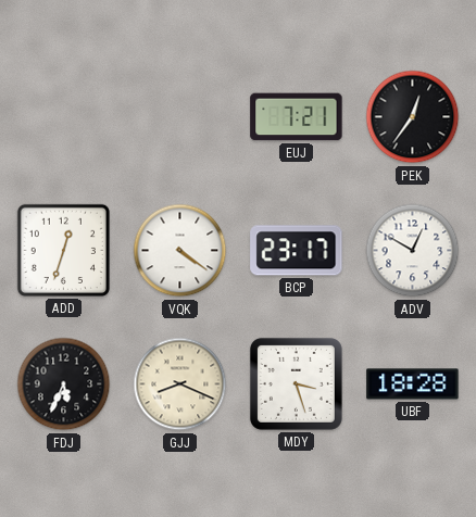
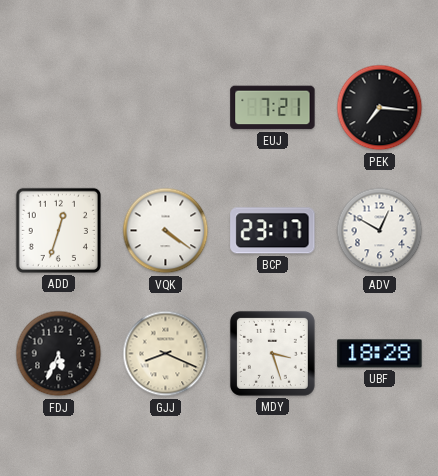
PEK: 12:36 -> 7:16 (380, 108)
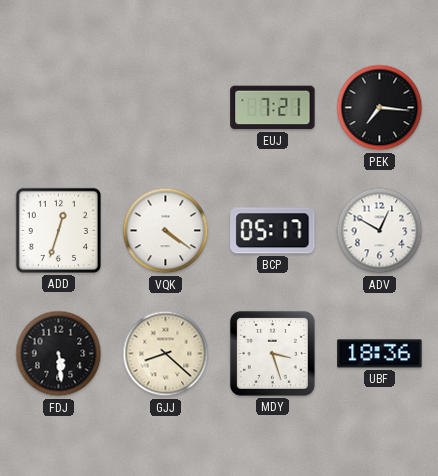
BCP: 23:17 -> 05:17 (273, 231)
FDJ: 5:34 -> 5:29 (59, 354)
GJJ: 8:19 -> 8:22 (166, 354)
UBF: 18:28 -> 18:36 (380, 354)
